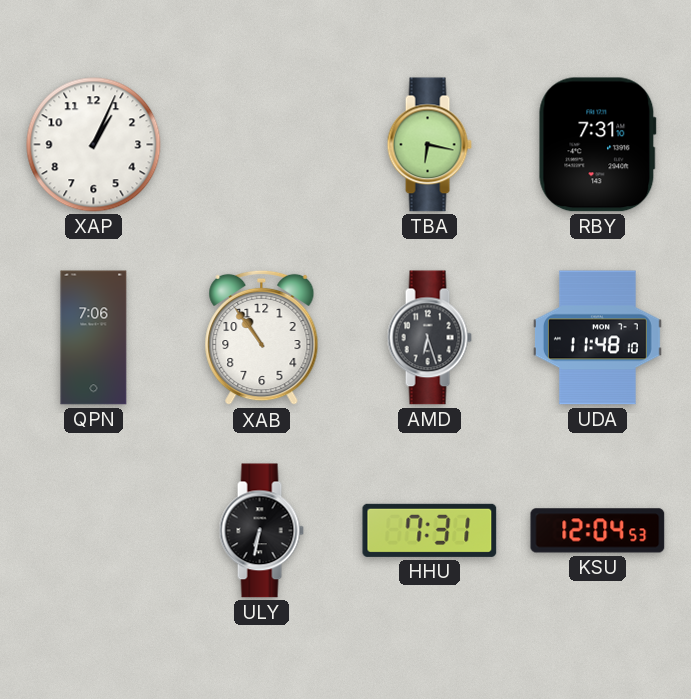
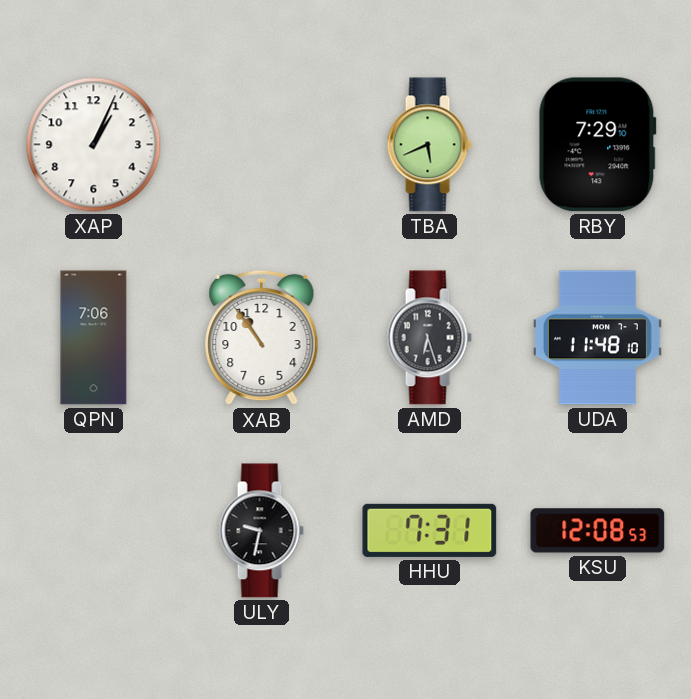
TBA: 6:17 -> 5:41 (429, 145)
RBY: 7:31 -> 7:29 (597, 145)
ULY: 6:32 -> 9:32 (261, 531)
KSU: 12:04 -> 12:08 (598, 531)
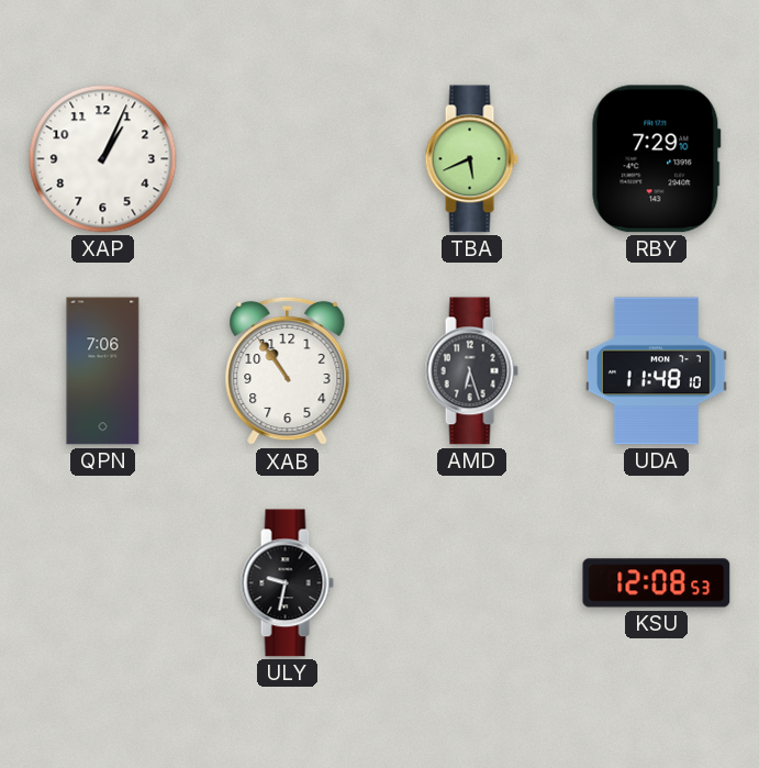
HHU: 7:31 -> none (430, 530)
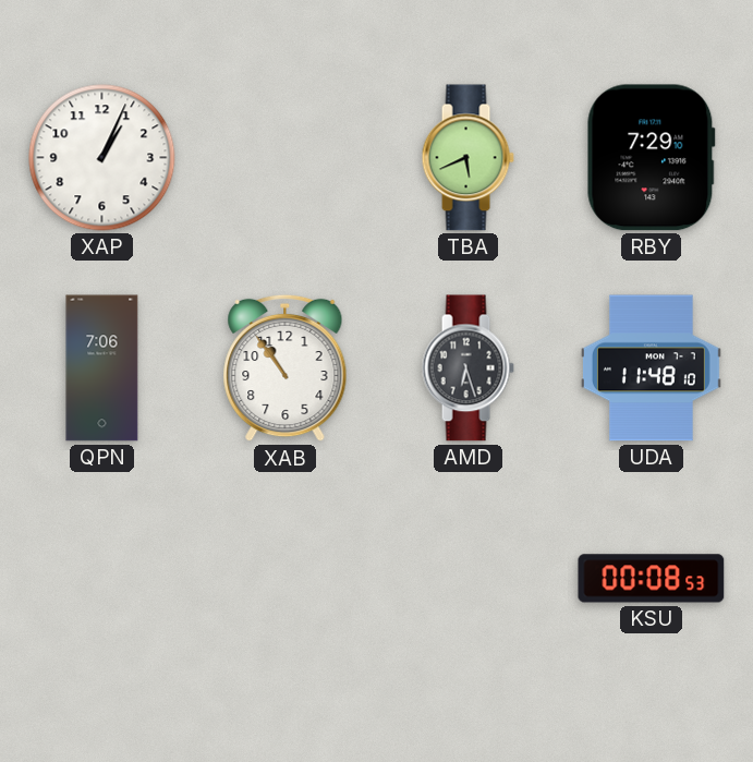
ULY: 9:32 -> none (287, 583)
KSU: 12:08 -> 00:08 (652, 579)
